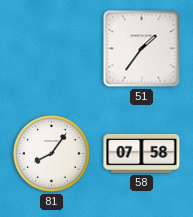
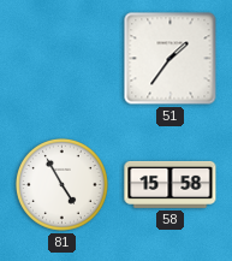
81: 8:06 -> 4:55 (61, 184)
58: 07:58 -> 15:58 (171, 184)
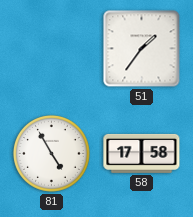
58: 15:58 -> 17:58 (142, 153)
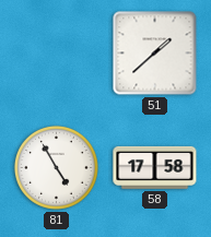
51: 1:36 -> 1:38 (155, 54)
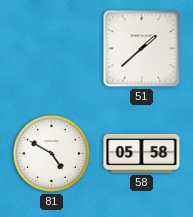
81: 4:55 -> 4:50 (51, 153)
58: 17:58 -> 05:58 (142, 153)
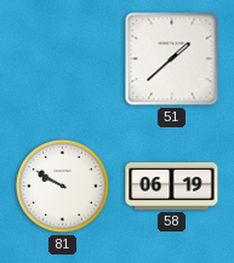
81: 4:50 -> 9:50 (62, 185)
58: 05:58 -> 06:19 (172, 185)
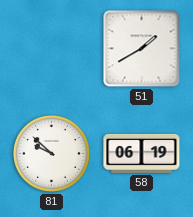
51: 1:38 -> 1:40 (142, 49)
81: 9:50 -> 9:52 (51, 153)
